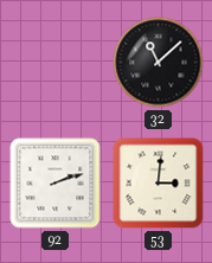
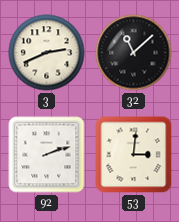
3: none -> 2:41 (47, 53)
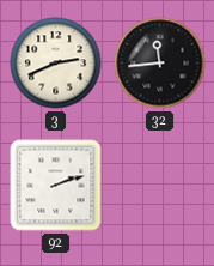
32: 11:08 -> 11:44 (160, 64)
53: 3:01 -> none (134, 155)
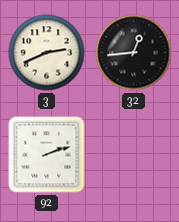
32: 11:44 -> 12:44 (134, 53)
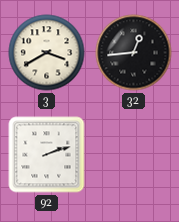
3: 2:41 -> 3:40 (47, 53)
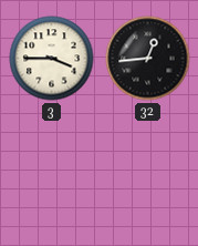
3: 3:40 -> 3:45 (52, 59)
92: 2:12 -> none (47, 155)
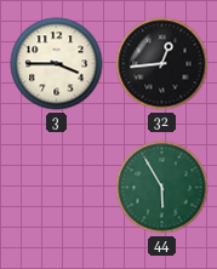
44: none -> 5:55 (162, 188)
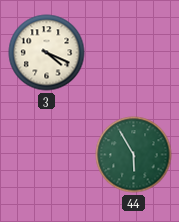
3: 3:45 -> 4:19 (47, 53)
32: 12:44 -> none (162, 64)
